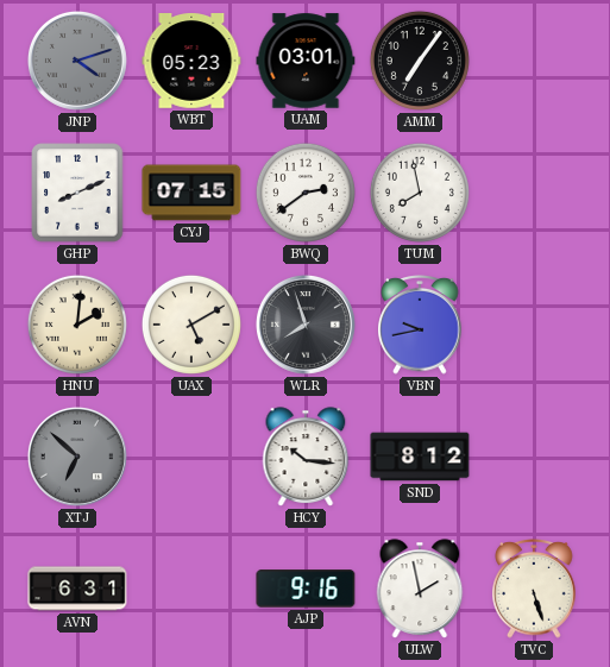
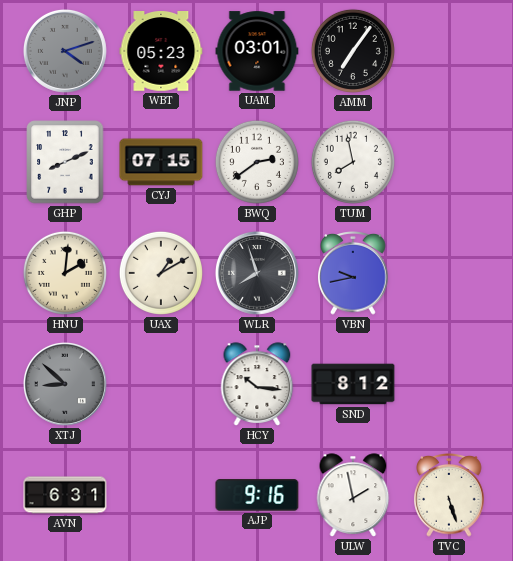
UAX: 5:10 -> 1:10 (161, 273)
XTJ: 6:52 -> 8:52 (65, 384)
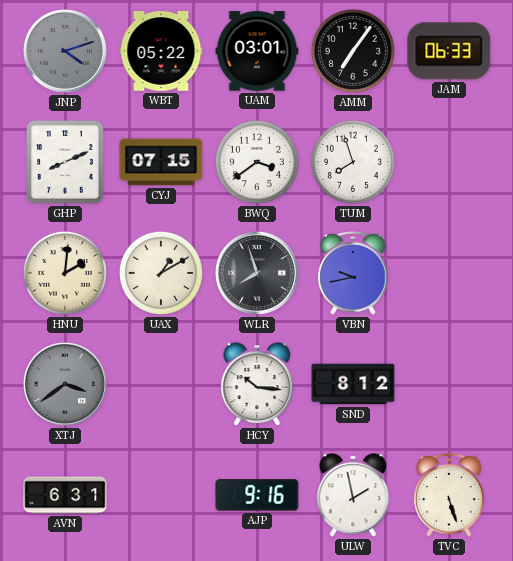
WBT: 05:23 -> 05:22 (161, 52)
JAM: none -> 06:33 (449, 51)
BWQ: 2:39 -> 3:39 (257, 162)
TUM: 7:58 -> 7:57 (353, 162)
XTJ: 8:52 -> 3:39 (65, 384)
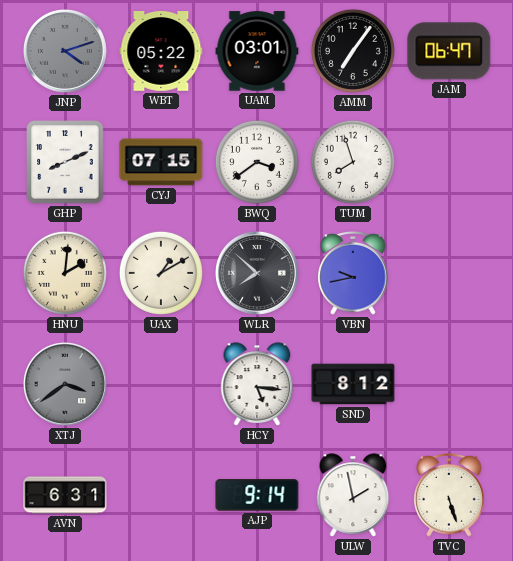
JAM: 06:33 -> 06:47 (449, 51)
WLR: 7:57 -> 7:52 (257, 273)
HCY: 10:16 -> 5:16 (257, 384)
AJP: 9:16 -> 9:14 (257, 495)
